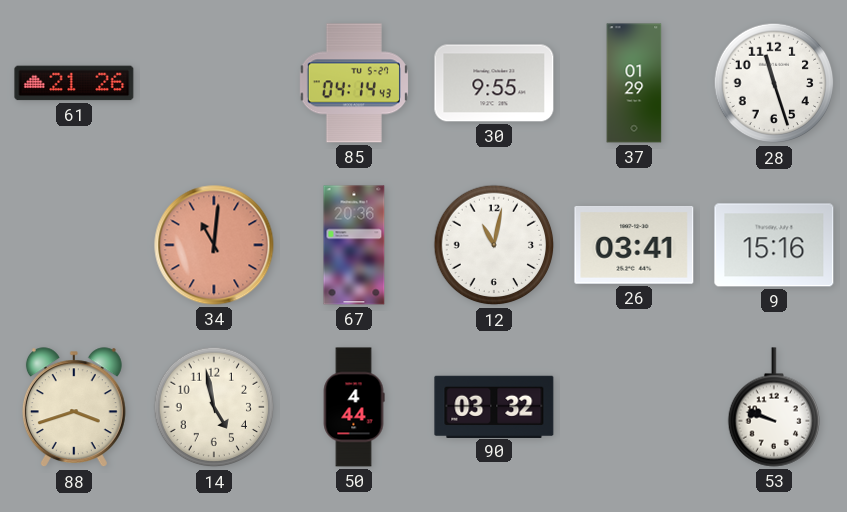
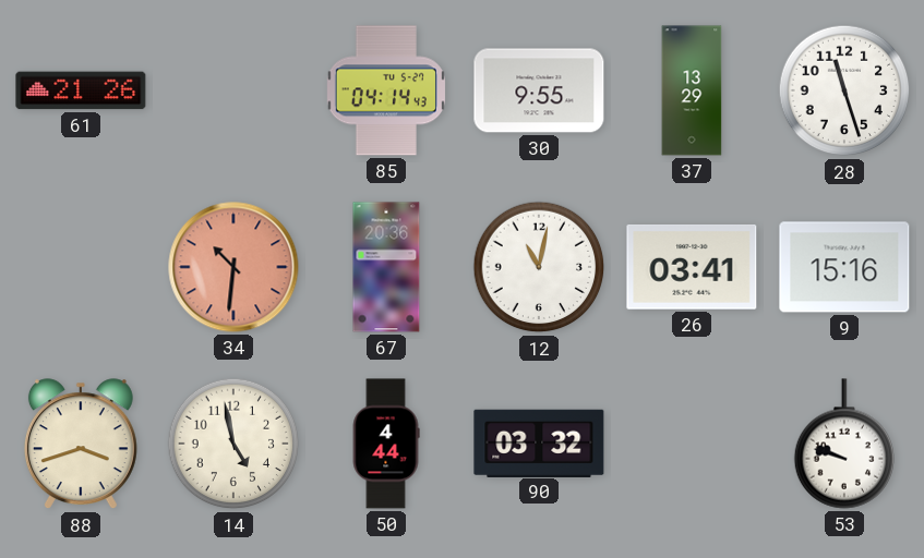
37: 01:29 -> 13:29 (692, 90)
34: 11:01 -> 10:31 (233, 267)
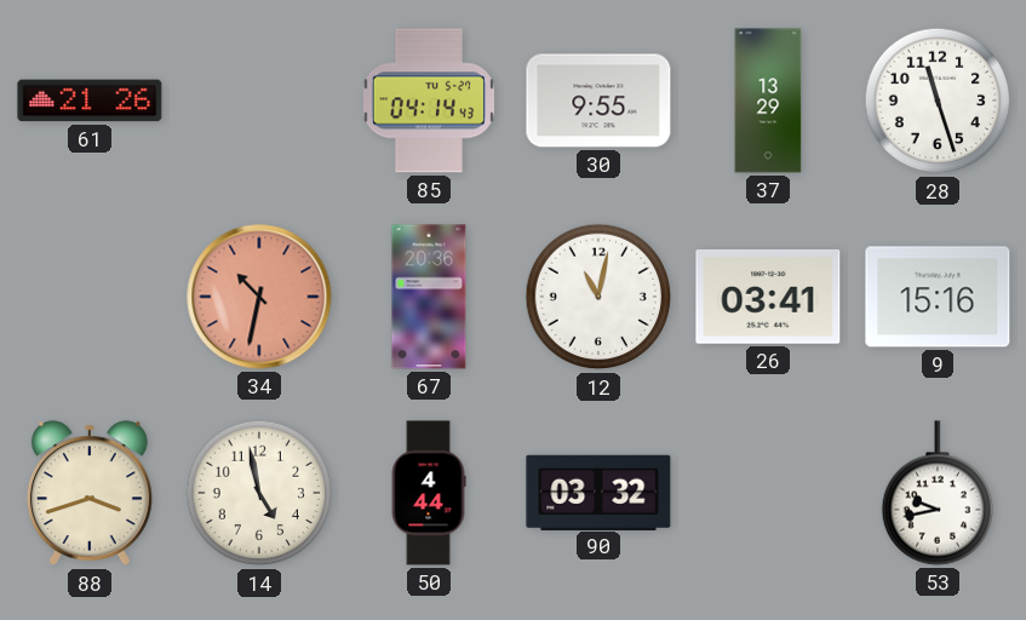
34: 10:31 -> 10:32 (259, 297)
53: 9:48 -> 9:43 (936, 493)
